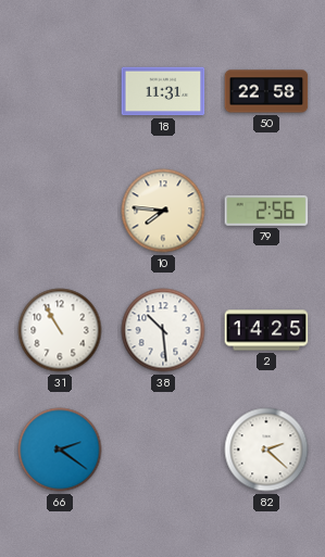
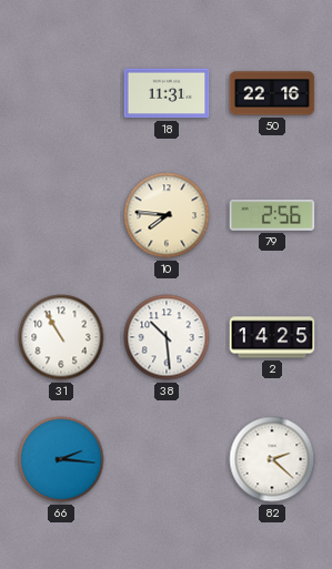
50: 22:58 -> 22:16 (272, 93)
66: 2:21 -> 2:16 (61, 459)
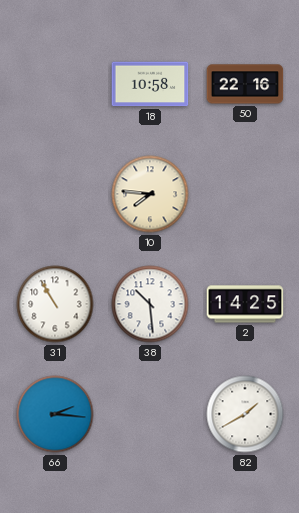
18: 11:31 -> 10:58 (150, 84)
79: 2:56 -> none (272, 215)
82: 2:22 -> 1:40 (245, 414)
